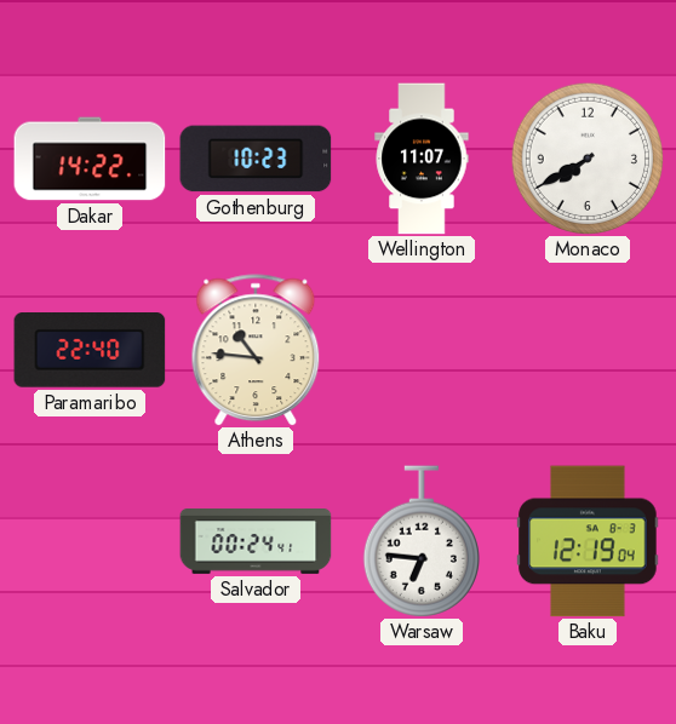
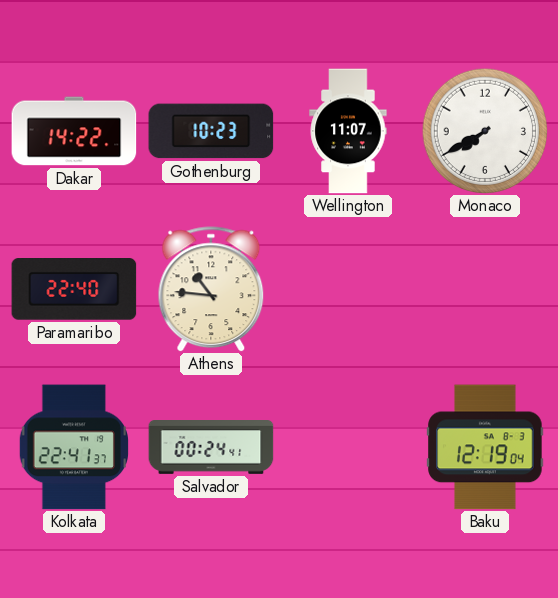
Kolkata: none -> 22:41 (73, 447)
Warsaw: 6:46 -> none (422, 541)
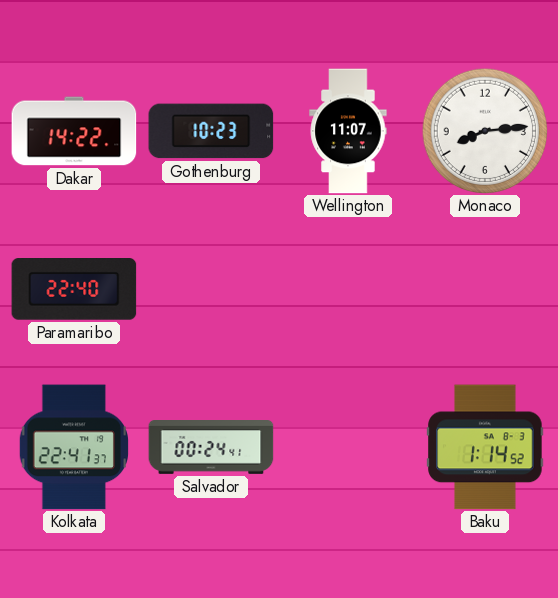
Monaco: 7:40 -> 8:14 (484, 130)
Athens: 10:46 -> none (211, 289)
Baku: 12:19 -> 1:14 (485, 447)
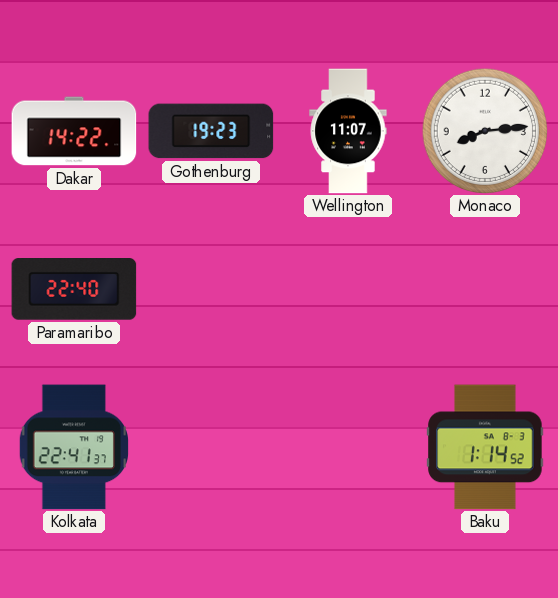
Gothenburg: 10:23 -> 19:23 (211, 131)
Salvador: 00:24 -> none (211, 448)
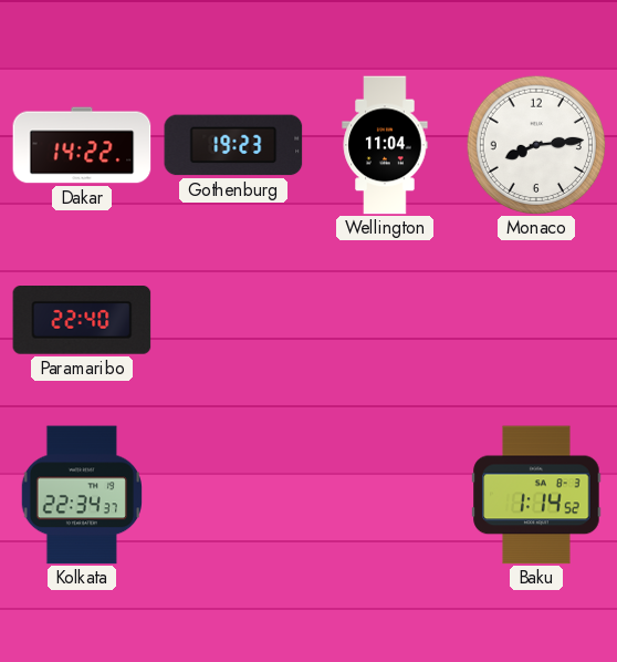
Wellington: 11:07 -> 11:04 (385, 145)
Kolkata: 22:41 -> 22:34 (81, 495)
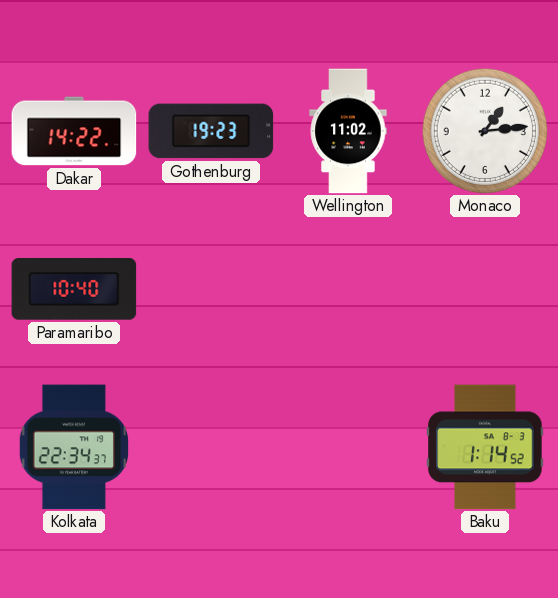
Wellington: 11:04 -> 11:02 (348, 131)
Monaco: 8:14 -> 1:14 (484, 130)
Paramaribo: 22:40 -> 10:40 (74, 290)
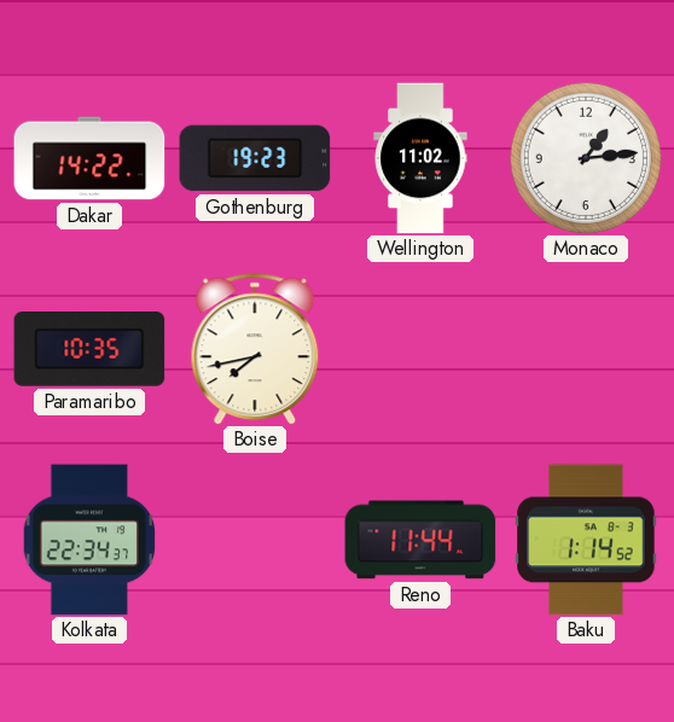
Paramaribo: 10:40 -> 10:35 (89, 350)
Boise: none -> 7:43 (255, 349)
Reno: none -> 11:44 (420, 540)
